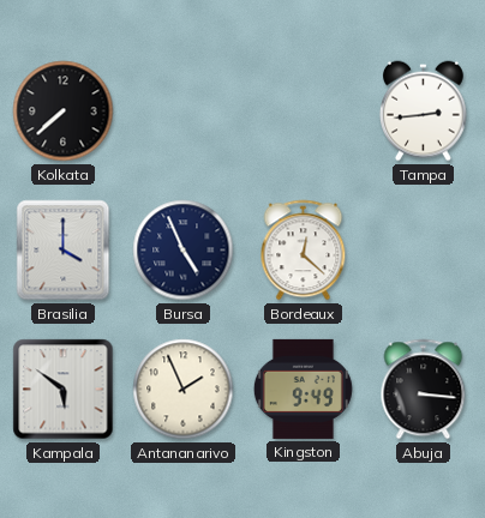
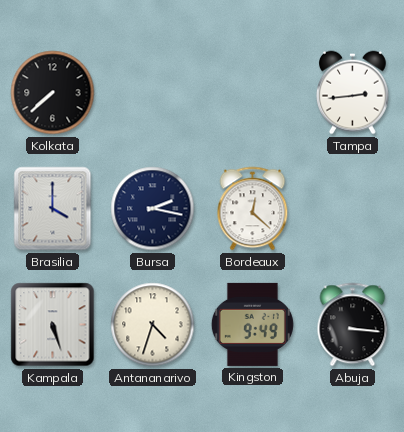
Bursa: 4:56 -> 2:17 (153, 209)
Kampala: 5:51 -> 5:27 (53, 325)
Antananarivo: 1:56 -> 4:33 (153, 325)
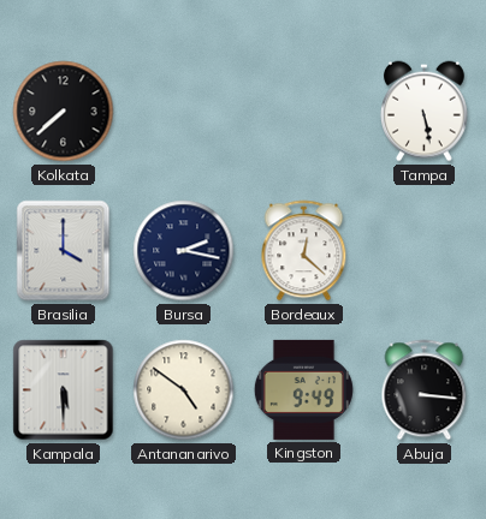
Tampa: 2:44 -> 5:28 (423, 112)
Kampala: 5:27 -> 5:30 (64, 390)
Antananarivo: 4:33 -> 4:51 (184, 390)
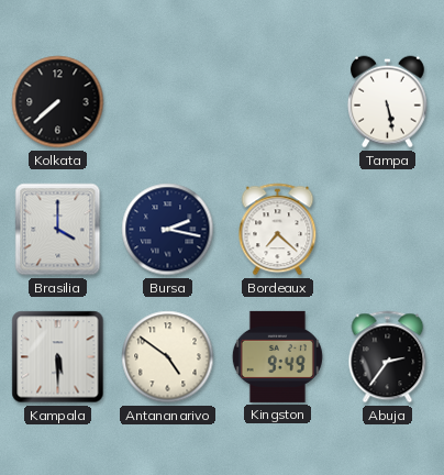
Bordeaux: 12:22 -> 7:22 (278, 230)
Abuja: 3:16 -> 2:36 (388, 357)
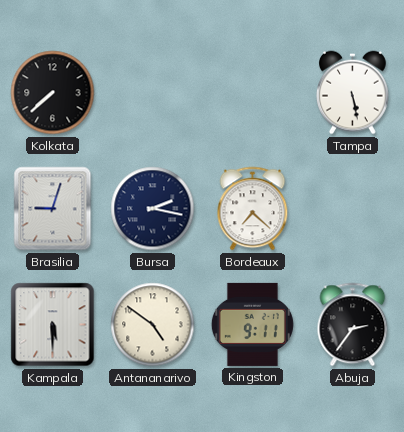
Brasilia: 4:00 -> 9:03 (53, 209)
Kingston: 9:49 -> 9:11 (252, 324)
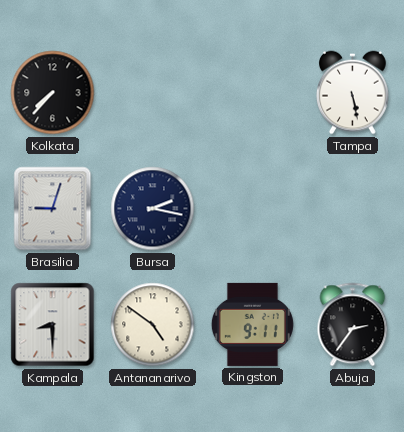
Kolkata: 7:38 -> 7:37 (53, 93)
Bordeaux: 7:22 -> none (253, 209)
Kampala: 5:30 -> 8:30 (53, 325)
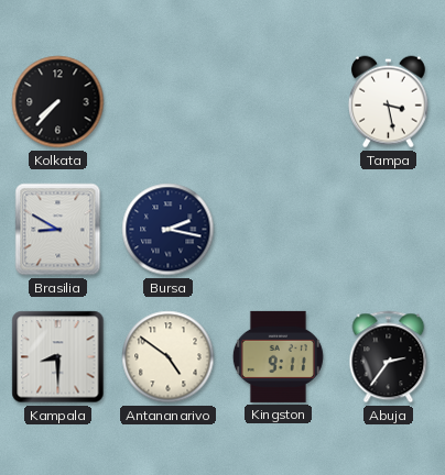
Tampa: 5:28 -> 3:28 (388, 102)
Brasilia: 9:03 -> 8:50 (58, 230)
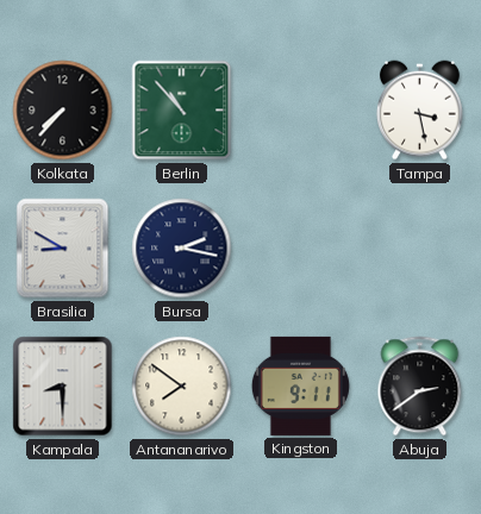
Berlin: none -> 10:53 (182, 111)
Antananarivo: 4:51 -> 7:51 (182, 387)
Abuja: 2:36 -> 2:39 (420, 387)
